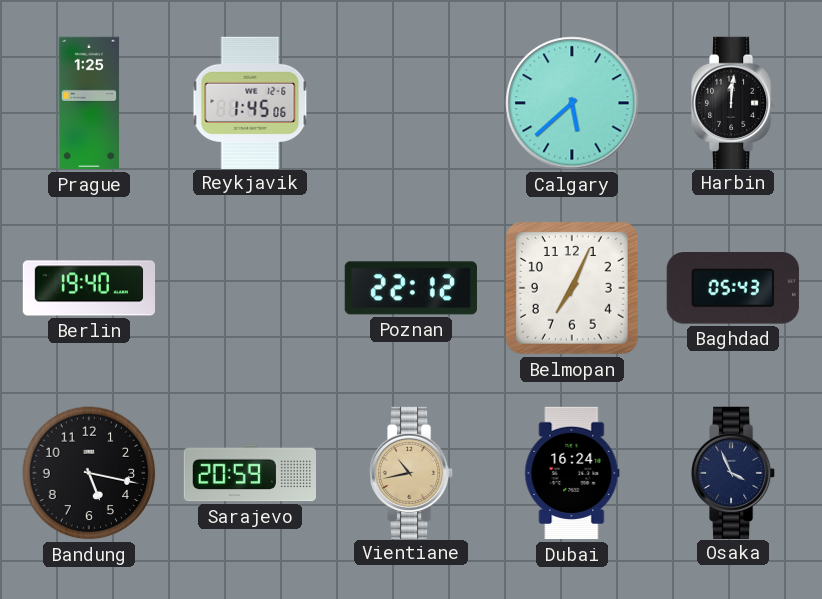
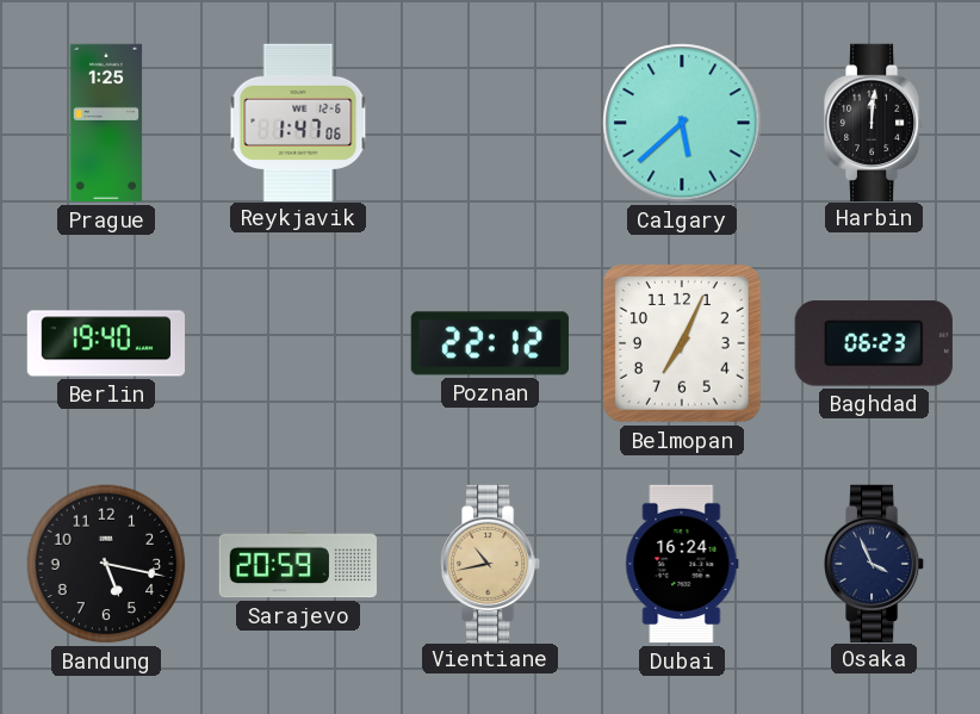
Reykjavik: 1:45 -> 1:47 (298, 122)
Baghdad: 05:43 -> 06:23 (874, 343)
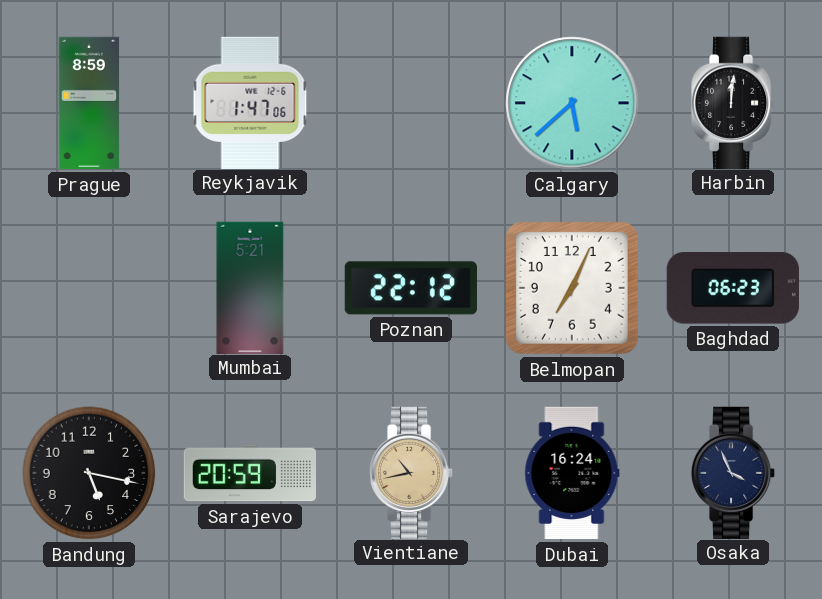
Prague: 1:25 -> 8:59 (89, 103)
Berlin: 19:40 -> none (106, 343)
Mumbai: none -> 5:21 (250, 287)
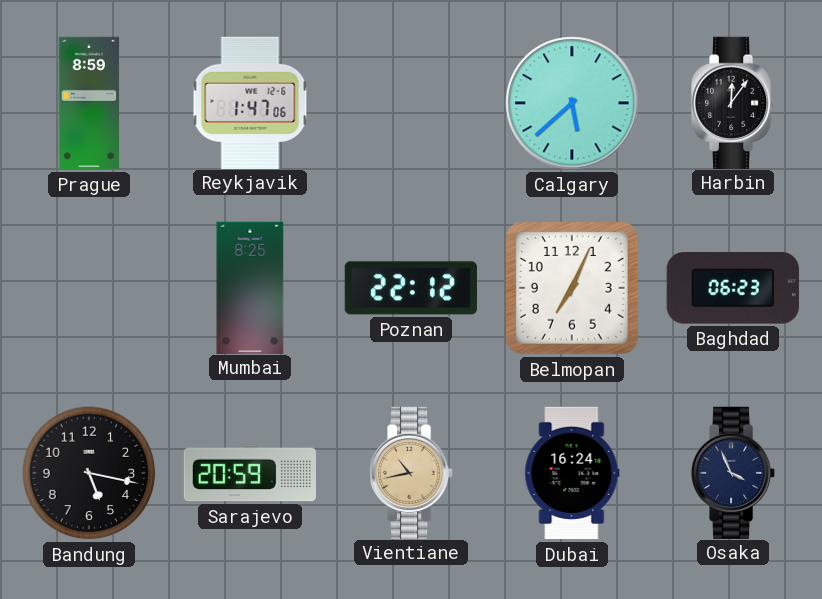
Harbin: 12:01 -> 12:06 (734, 102)
Mumbai: 5:21 -> 8:25 (250, 287)
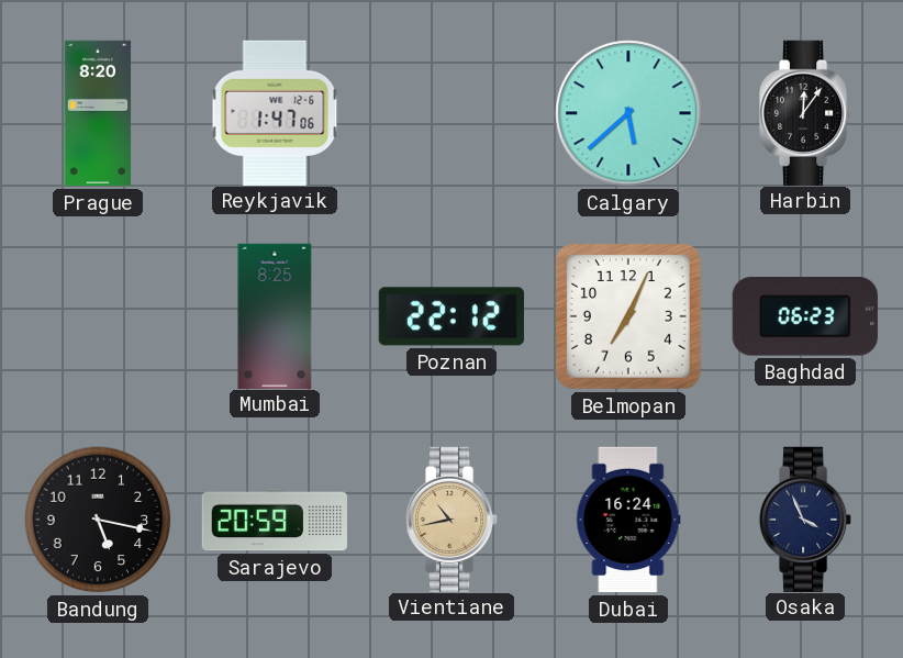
Prague: 8:59 -> 8:20 (98, 113)
